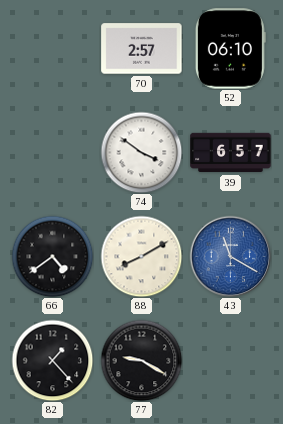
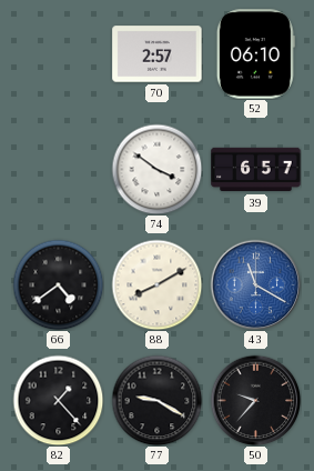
50: none -> 9:37 (255, 400)
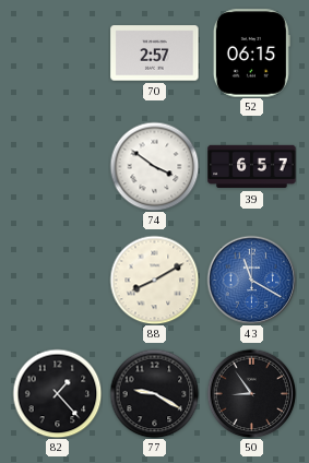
52: 06:10 -> 06:15 (251, 54)
66: 4:39 -> none (58, 284)
50: 9:37 -> 8:54 (251, 393)
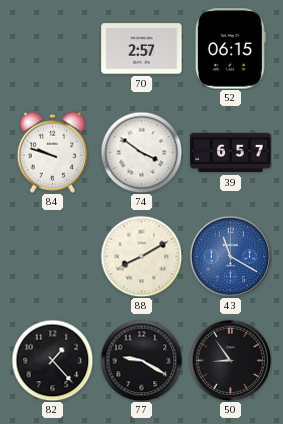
84: none -> 9:48 (53, 152)
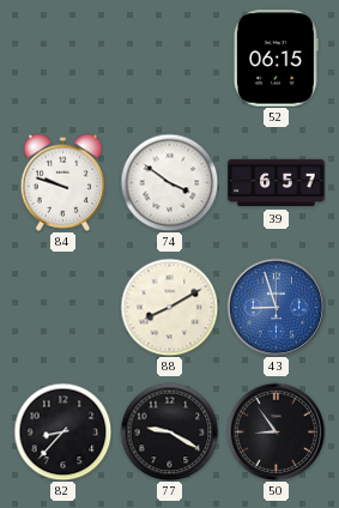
70: 2:57 -> none (142, 49)
43: 11:20 -> 8:57 (276, 307)
82: 1:23 -> 8:37 (62, 431)
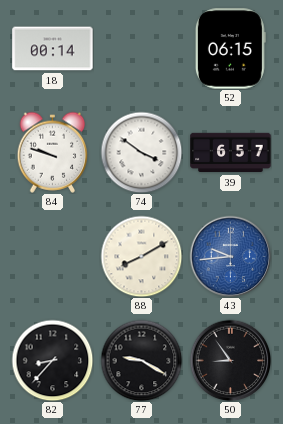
18: none -> 00:14 (53, 49)
43: 8:57 -> 9:44 (230, 256)
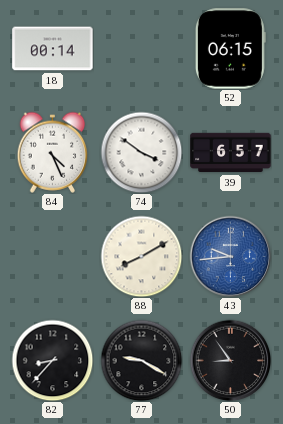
84: 9:48 -> 4:26 (53, 152)
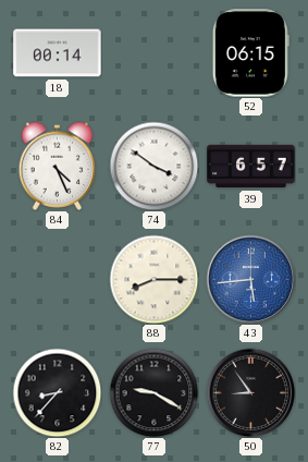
88: 8:10 -> 8:15 (153, 279)
43: 9:44 -> 5:44 (250, 279)
